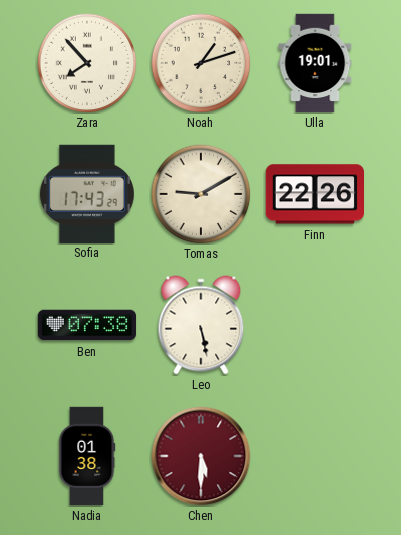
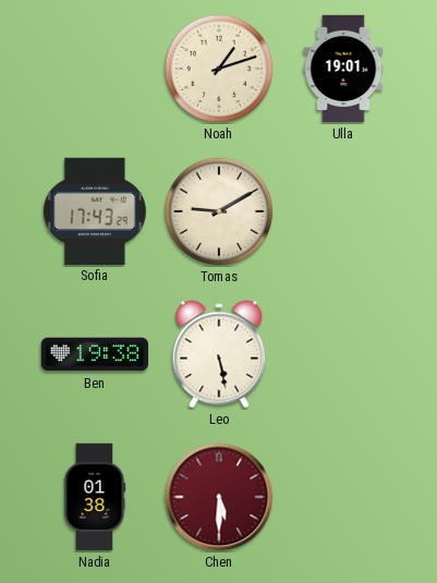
Zara: 7:53 -> none (87, 63)
Finn: 22:26 -> none (314, 194)
Ben: 07:38 -> 19:38 (95, 354)
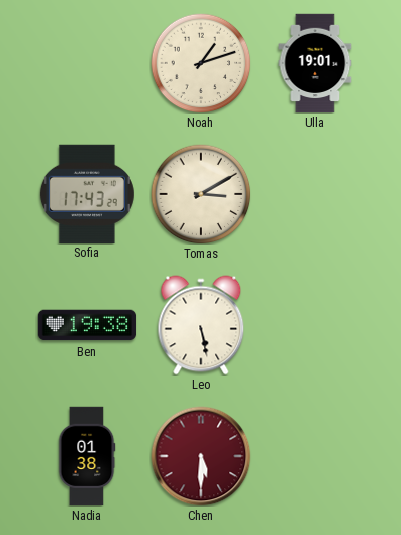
Tomas: 9:10 -> 3:10 (201, 194)
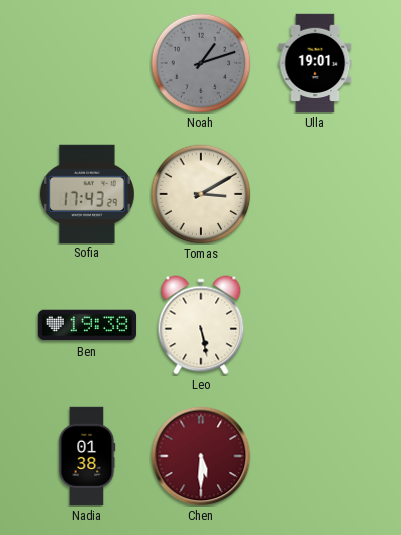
Noah dial: cream -> grey (201, 63)
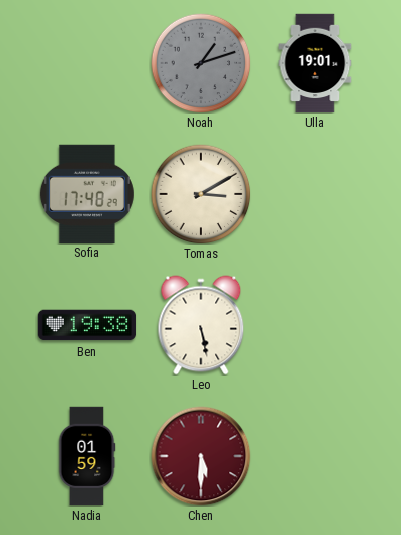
Sofia: 17:43 -> 17:48 (87, 193)
Nadia: 01:38 -> 01:59 (87, 456)
